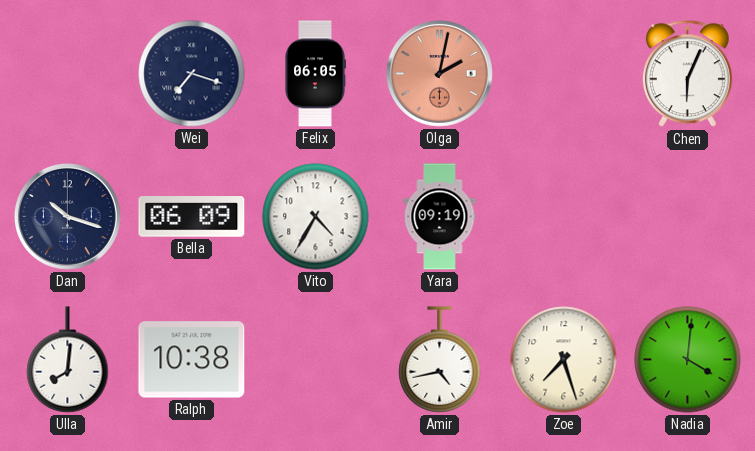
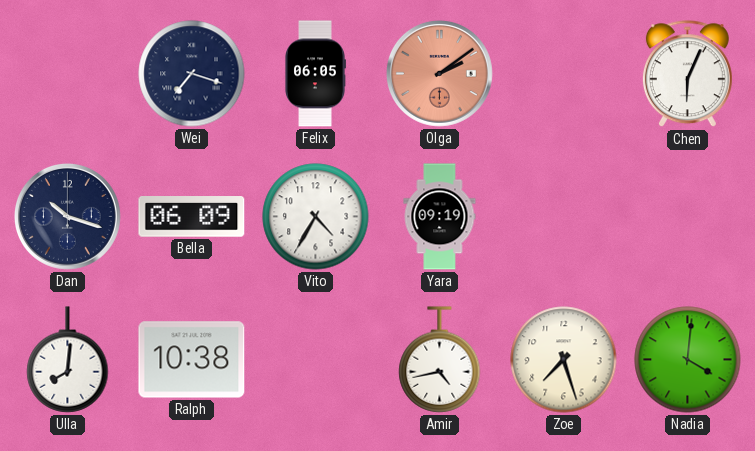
Olga: 2:02 -> 2:09 (439, 73)
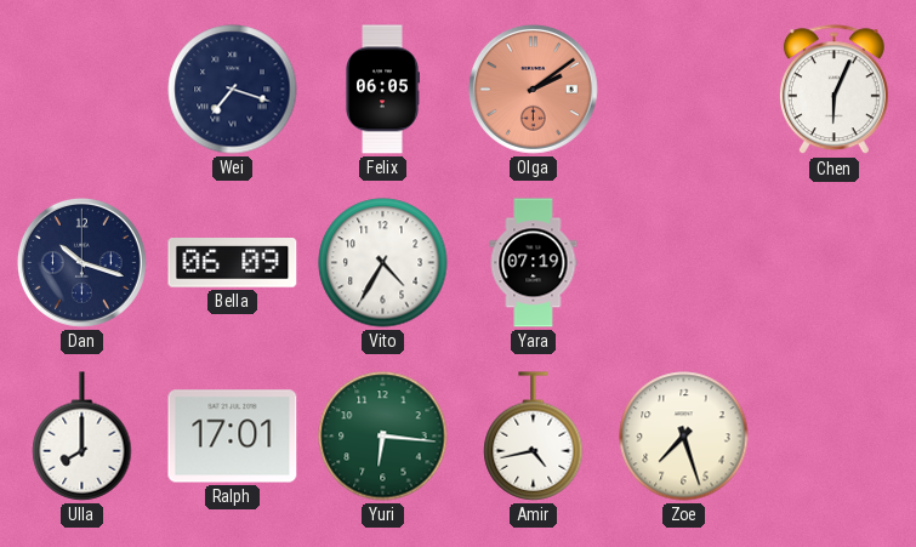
Yara: 09:19 -> 07:19 (534, 263)
Ulla: 8:01 -> 8:00 (83, 437)
Ralph: 10:38 -> 17:01 (233, 437)
Yuri: none -> 6:16 (383, 437)
Nadia: 4:01 -> none (688, 360)
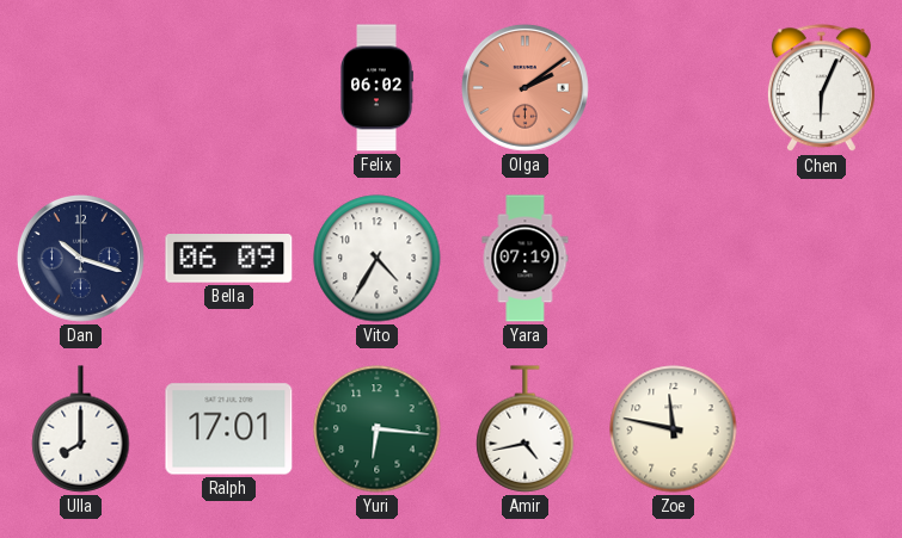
Wei: 7:18 -> none (233, 90)
Felix: 06:05 -> 06:02 (378, 88)
Zoe: 7:27 -> 11:47 (674, 429)
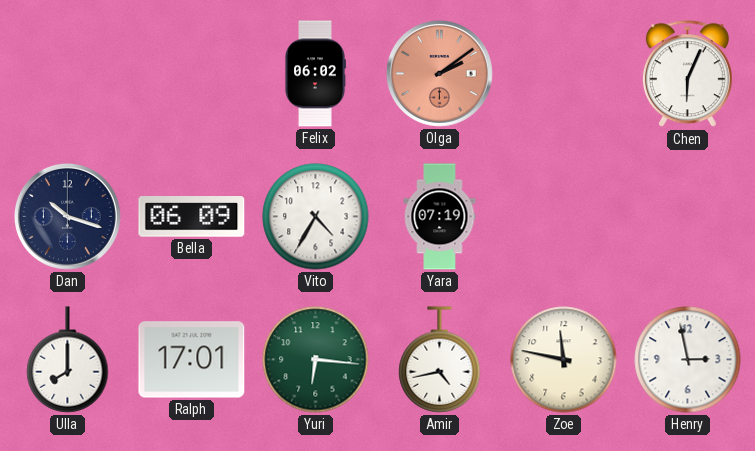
Henry: none -> 2:58 (688, 360)
